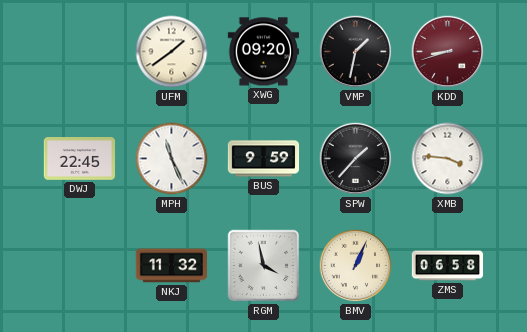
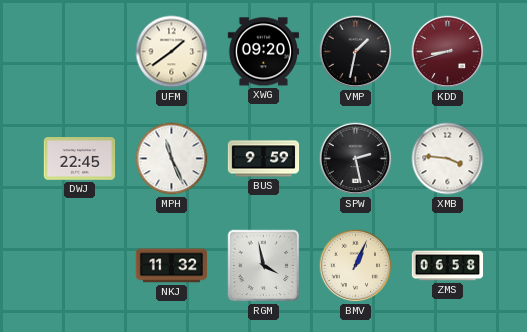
SPW: 1:37 -> 2:28 (356, 159)
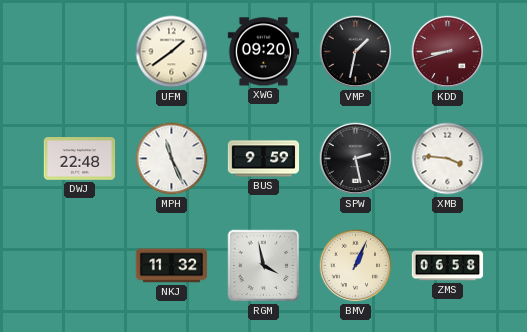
DWJ: 22:45 -> 22:48 (80, 159)
